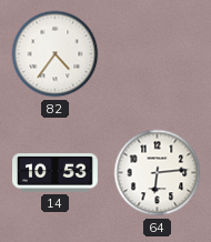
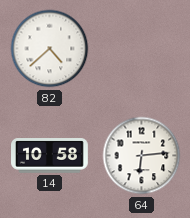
82: 4:36 -> 4:38 (50, 49)
14: 10:53 -> 10:58 (50, 156)
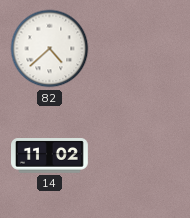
14: 10:58 -> 11:02 (50, 156)
64: 6:14 -> none (142, 156)
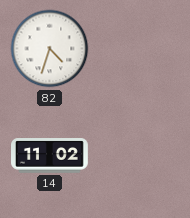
82: 4:38 -> 4:33 (50, 49)
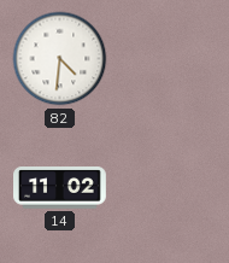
82: 4:33 -> 4:31 (60, 59)
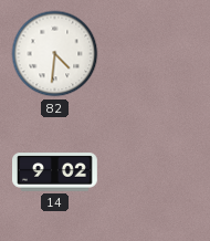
14: 11:02 -> 9:02 (55, 172)
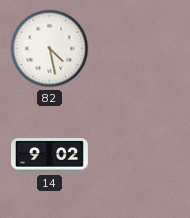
82: 4:31 -> 4:28 (50, 49)
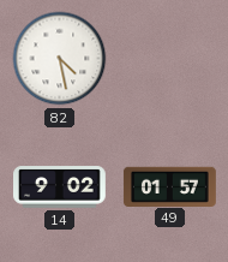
49: none -> 01:57 (169, 186)
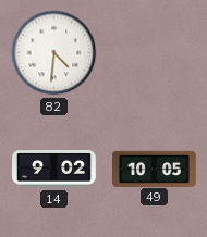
82: 4:28 -> 4:31 (54, 53)
49: 01:57 -> 10:05 (154, 169)
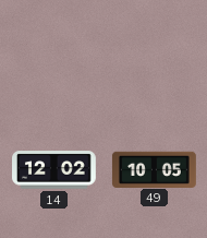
82: 4:31 -> none (54, 53)
14: 9:02 -> 12:02 (54, 170)
